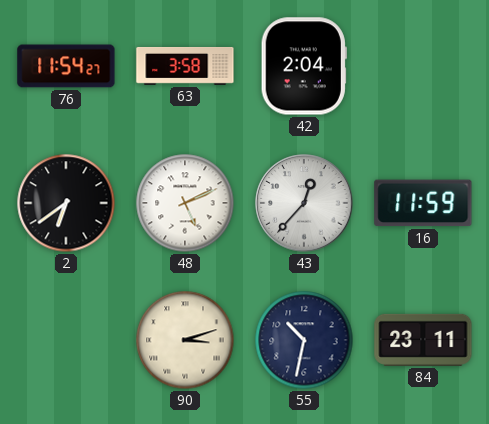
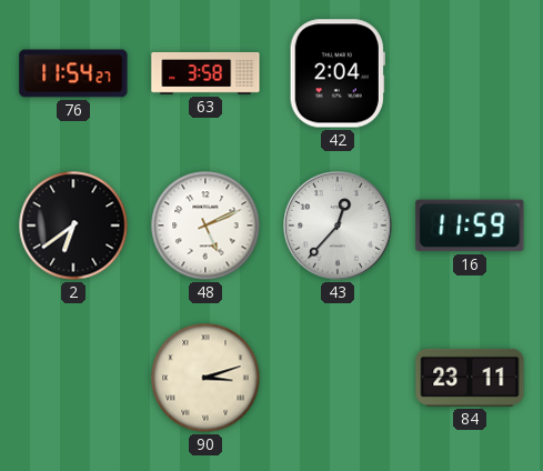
55: 10:32 -> none (304, 340)
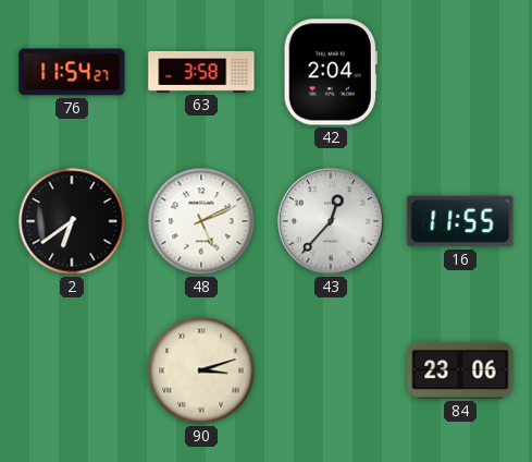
16: 11:59 -> 11:55 (460, 221)
84: 23:11 -> 23:06 (460, 370)
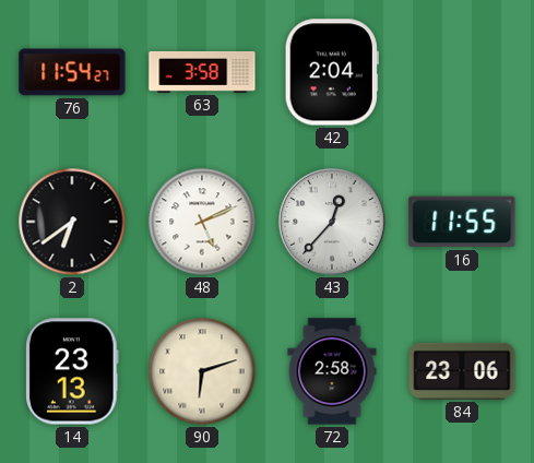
14: none -> 23:13 (73, 371)
90: 3:12 -> 6:12 (202, 371)
72: none -> 2:58 (332, 371)
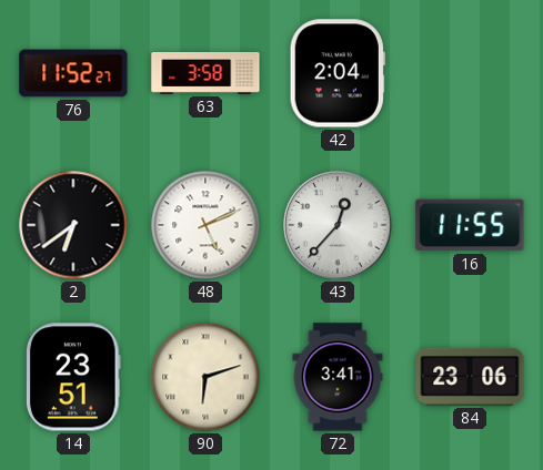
76: 11:54 -> 11:52 (73, 73)
14: 23:13 -> 23:51 (74, 377)
72: 2:58 -> 3:41 (338, 377)
